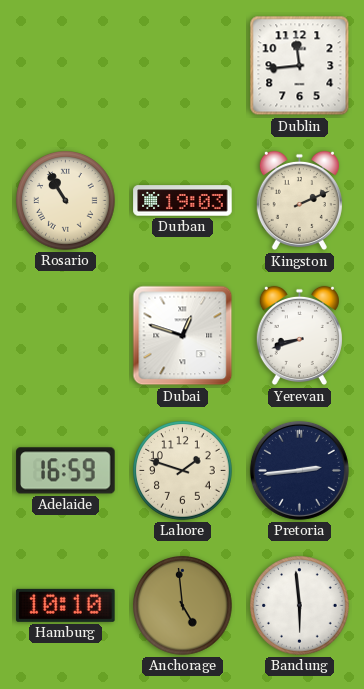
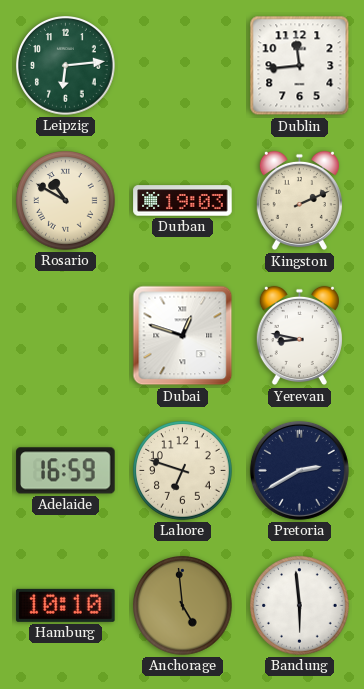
Leipzig: none -> 6:14 (66, 66)
Rosario: 10:55 -> 10:50 (66, 201)
Yerevan: 8:42 -> 8:47 (299, 336)
Lahore: 1:48 -> 6:48 (183, 471)
Pretoria: 2:44 -> 2:40 (299, 470)
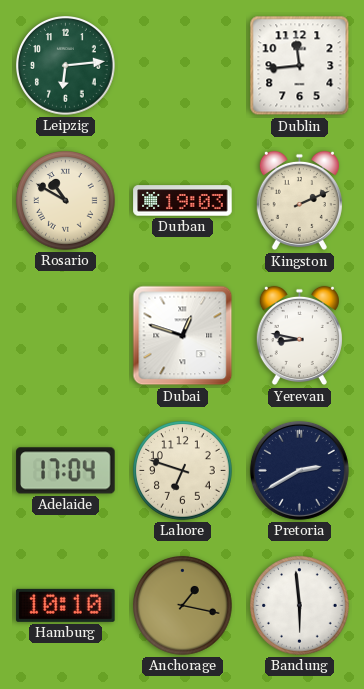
Adelaide: 16:59 -> 17:04 (66, 471)
Anchorage: 4:59 -> 1:17 (183, 606)
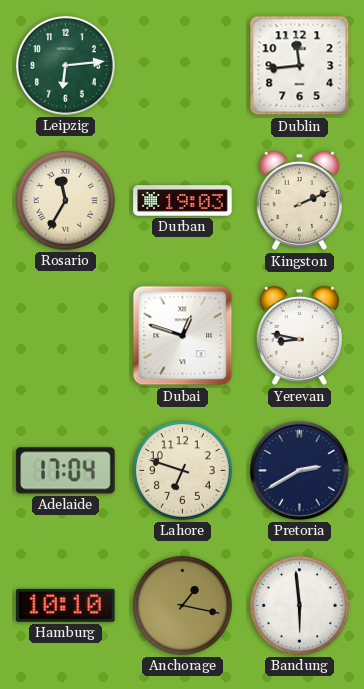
Rosario: 10:50 -> 11:35 (66, 201)
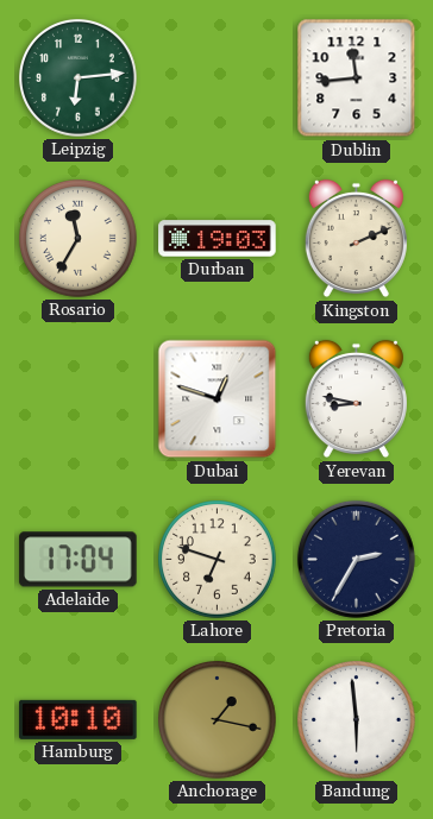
Pretoria: 2:40 -> 2:35 (356, 559)
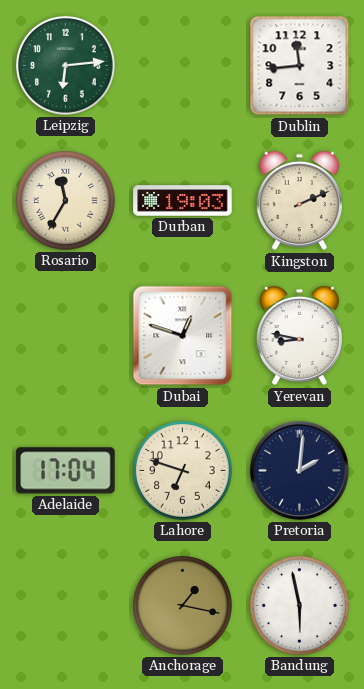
Pretoria: 2:35 -> 2:01 (299, 470)
Hamburg: 10:10 -> none (79, 719)
Bandung: 5:59 -> 5:58 (300, 606)
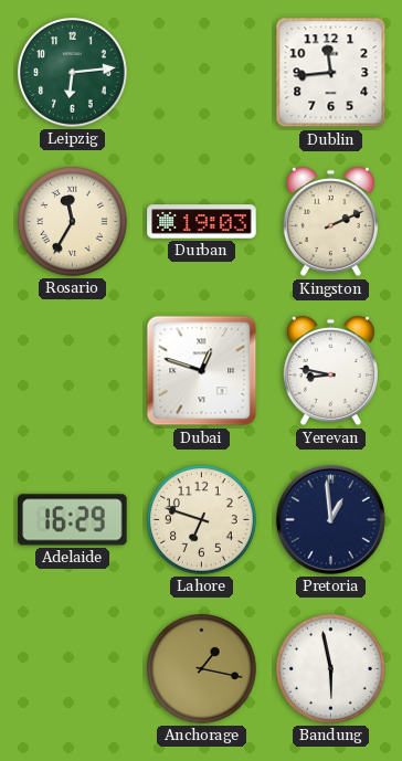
Adelaide: 17:04 -> 16:29 (73, 520)
Pretoria: 2:01 -> 12:59 (330, 519)
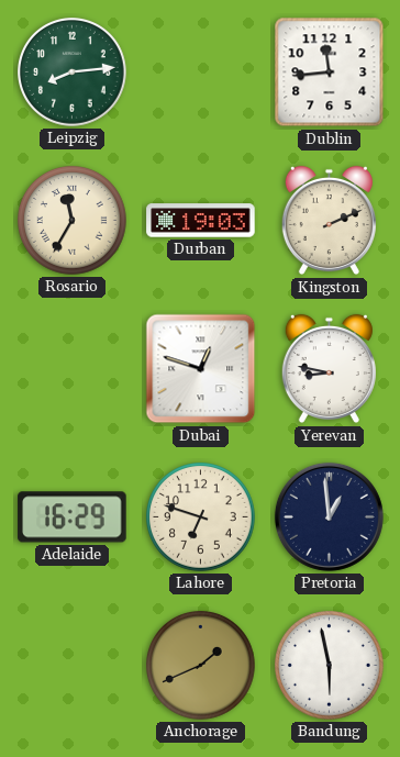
Leipzig: 6:14 -> 8:14 (73, 73)
Anchorage: 1:17 -> 1:41 (201, 666)
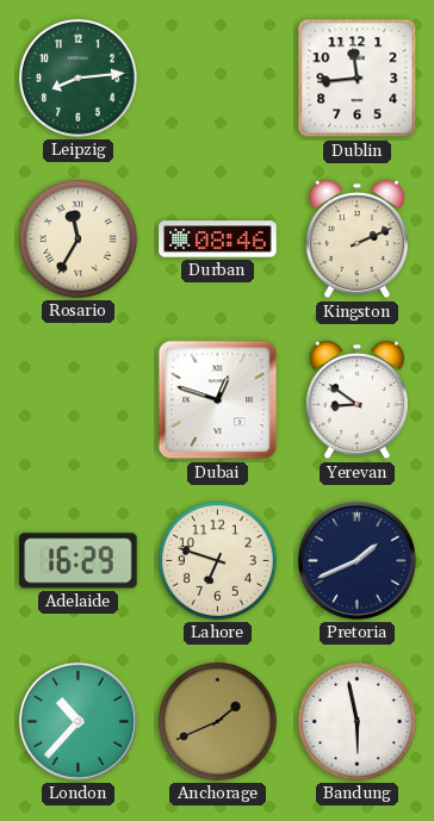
Durban: 19:03 -> 08:46 (218, 240)
Yerevan: 8:47 -> 8:51 (356, 400)
Pretoria: 12:59 -> 1:41 (356, 560)
London: none -> 10:37 (77, 721)
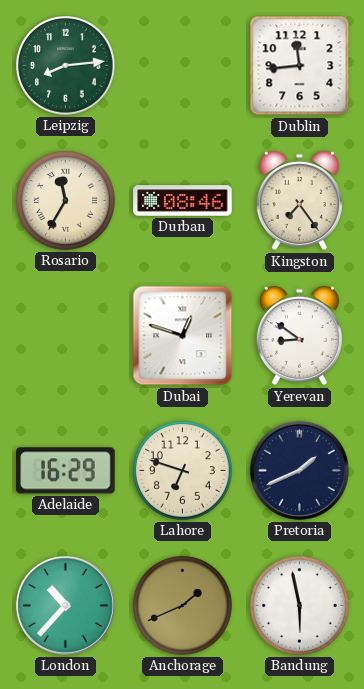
Kingston: 2:11 -> 7:24 (299, 201)
